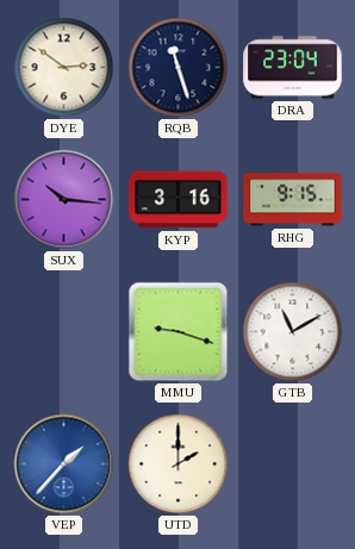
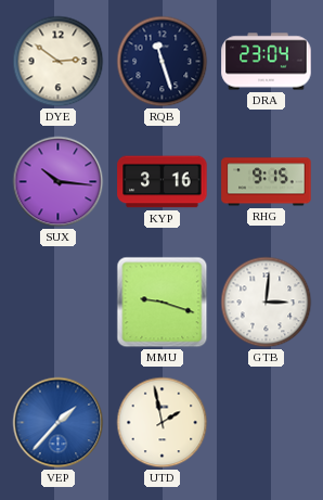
GTB: 11:10 -> 3:01 (267, 303)
UTD: 2:00 -> 1:58 (163, 423)
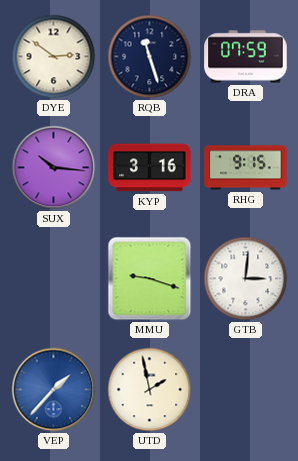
DRA: 23:04 -> 07:59 (246, 57)
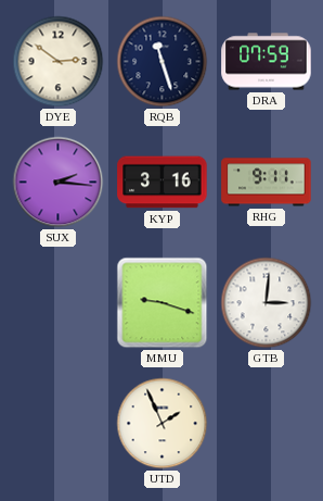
SUX: 10:16 -> 2:16 (59, 183)
RHG: 9:15 -> 9:11 (267, 183)
VEP: 1:37 -> none (54, 390)
UTD: 1:58 -> 1:56 (163, 424)
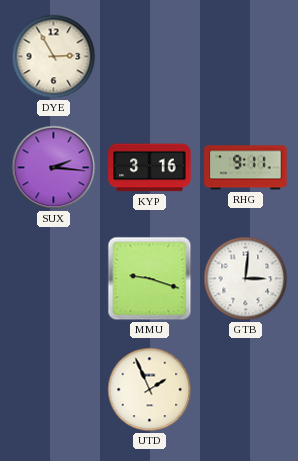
DYE: 2:51 -> 2:55 (54, 57)
RQB: 11:27 -> none (163, 62)
DRA: 07:59 -> none (267, 62)
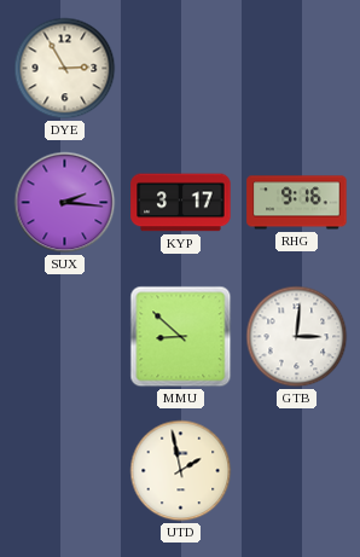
KYP: 3:16 -> 3:17 (181, 203)
RHG: 9:11 -> 9:16 (297, 203)
MMU: 9:18 -> 8:52 (181, 337)
UTD: 1:56 -> 1:58 (181, 471)
